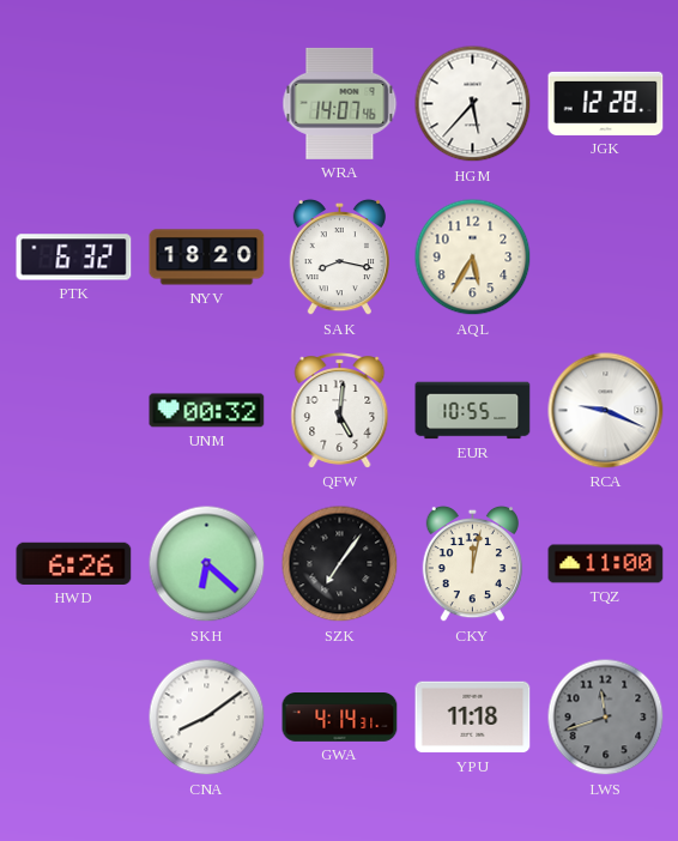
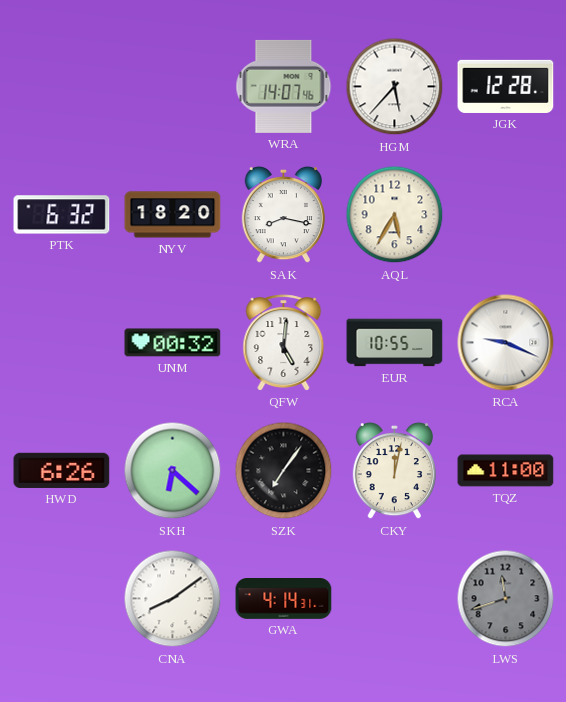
YPU: 11:18 -> none (473, 718)
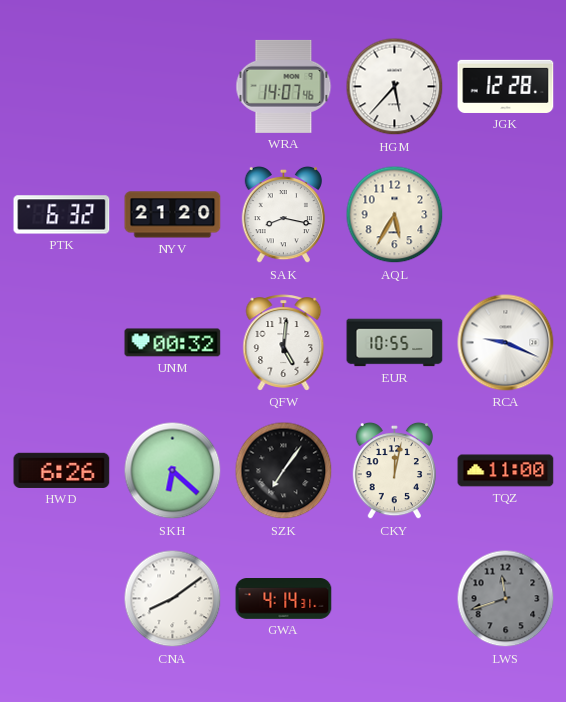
NYV: 18:20 -> 21:20 (173, 215)
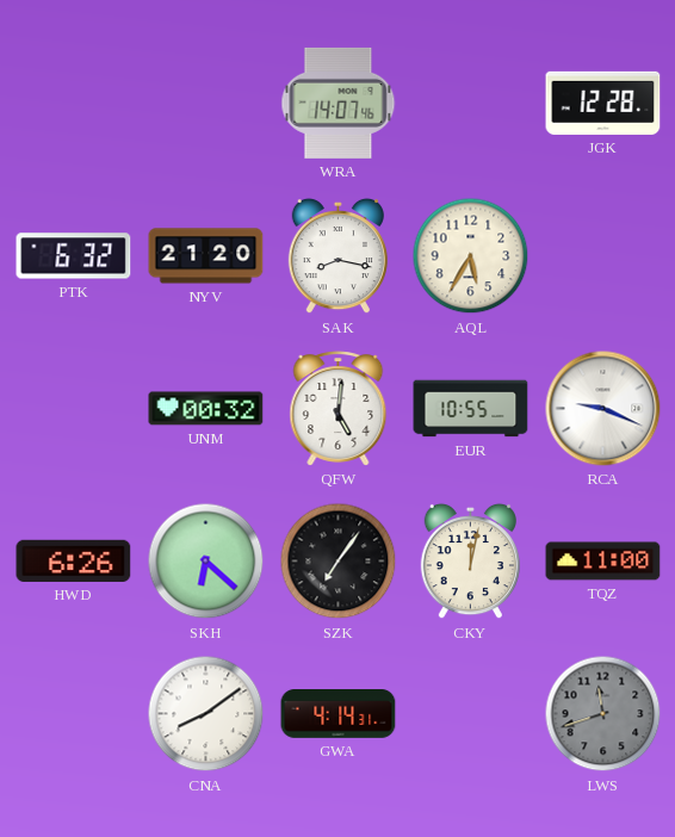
HGM: 5:37 -> none (395, 87)
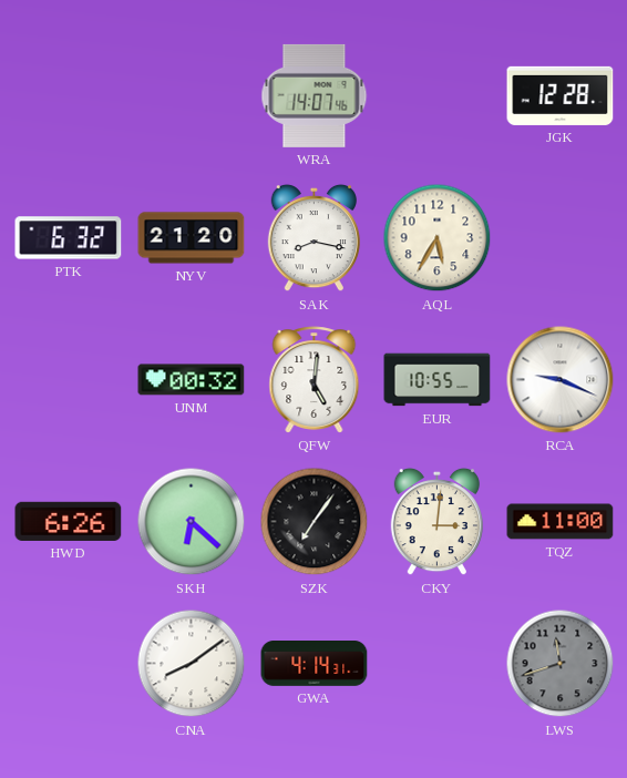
CKY: 12:02 -> 3:01 (436, 522)
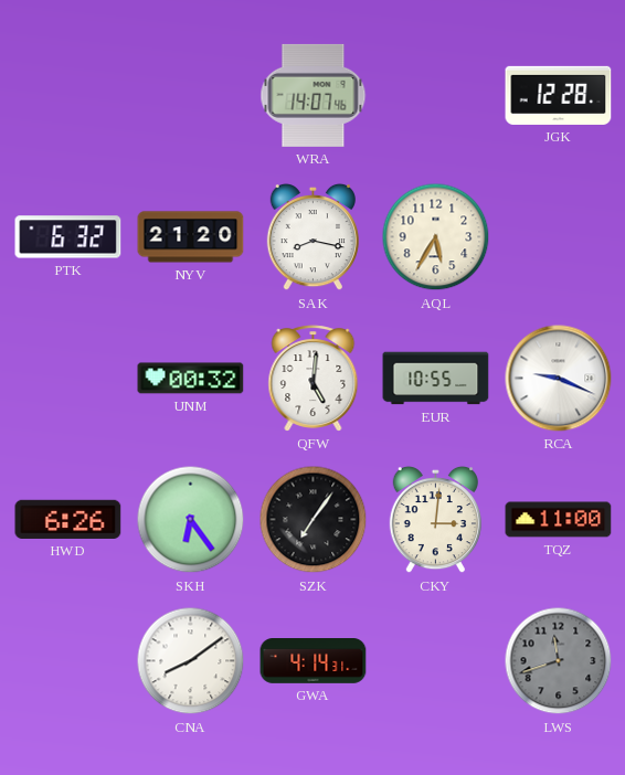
SKH: 6:22 -> 6:24 (191, 520)
